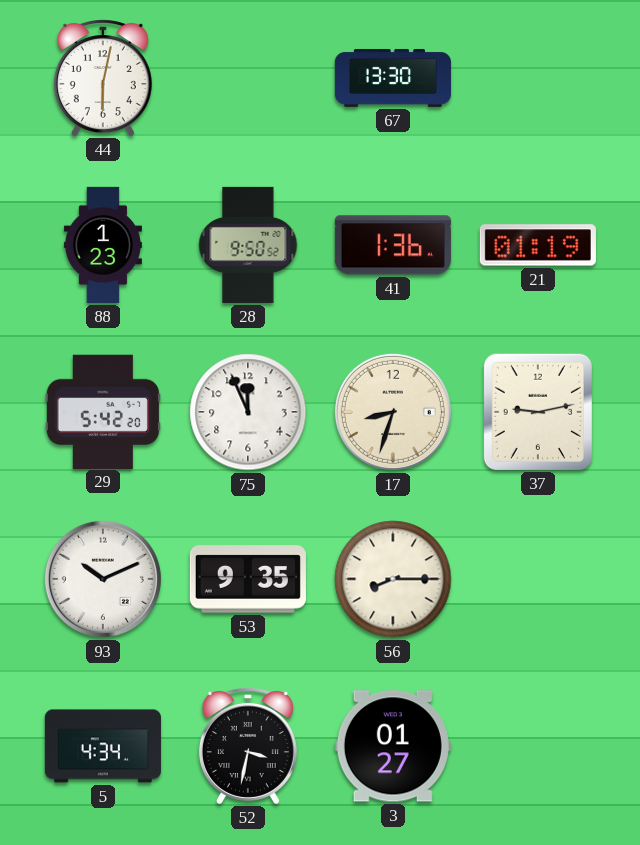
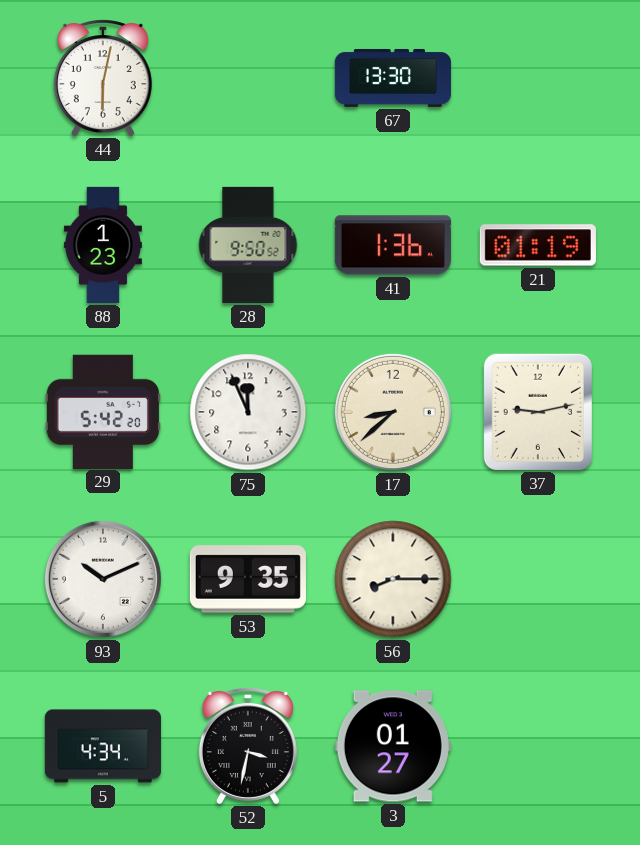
17: 8:33 -> 8:38 (393, 412)
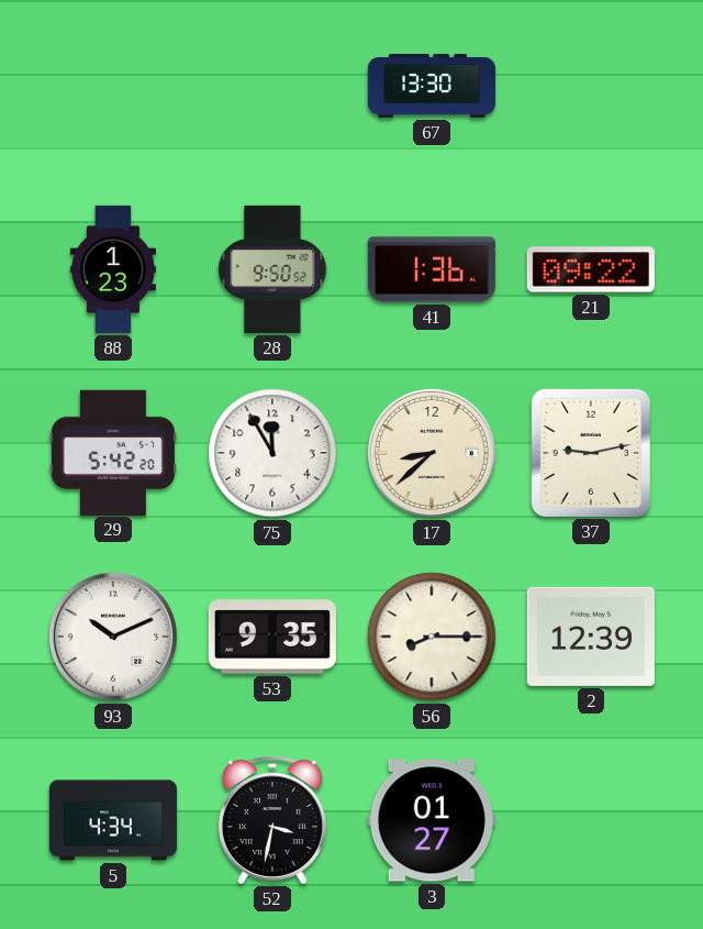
44: 6:02 -> none (103, 78)
21: 01:19 -> 09:22 (591, 269)
75: 11:56 -> 11:55 (272, 453)
2: none -> 12:39 (591, 637)
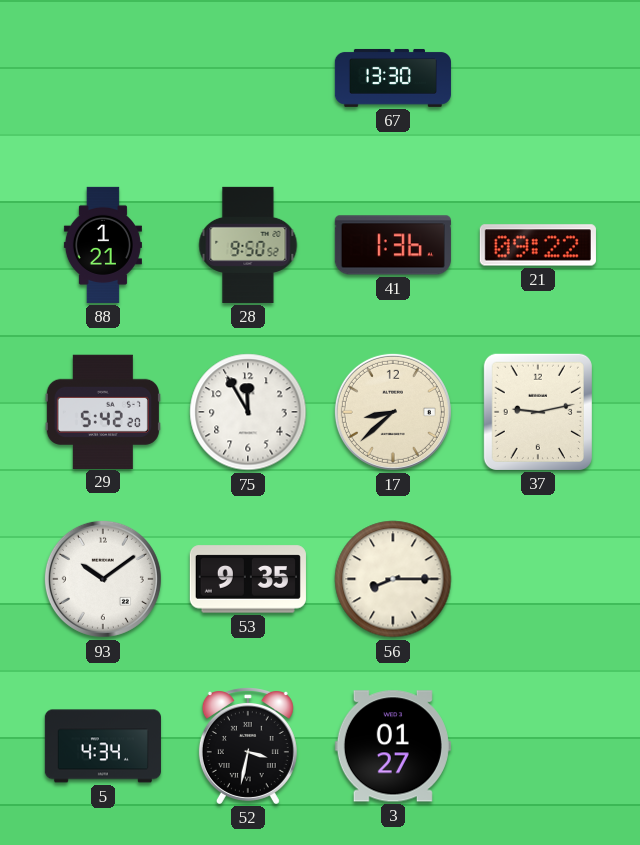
88: 1:23 -> 1:21 (103, 245)
93: 10:11 -> 10:09 (103, 579)
2: 12:39 -> none (591, 637)
